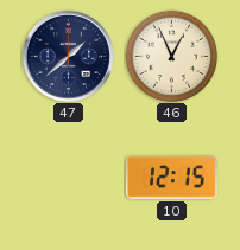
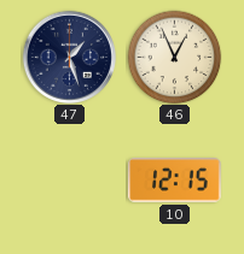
47: 1:38 -> 1:27 (69, 57)
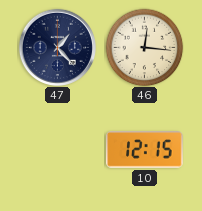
47: 1:27 -> 1:23 (57, 47)
46: 12:56 -> 12:16 (144, 47)
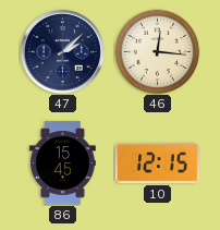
47: 1:23 -> 2:08 (62, 51)
86: none -> 15:45 (63, 164)
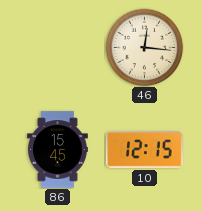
47: 2:08 -> none (62, 51)
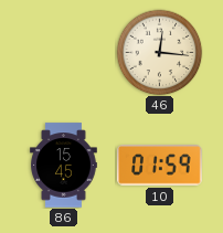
10: 12:15 -> 01:59 (160, 166)
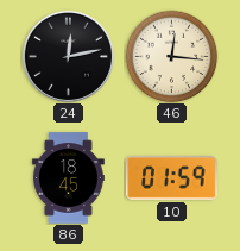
24: none -> 12:13 (68, 56)
86: 15:45 -> 18:45 (69, 178)
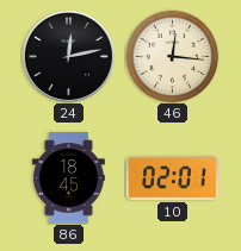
10: 01:59 -> 02:01 (173, 178)
